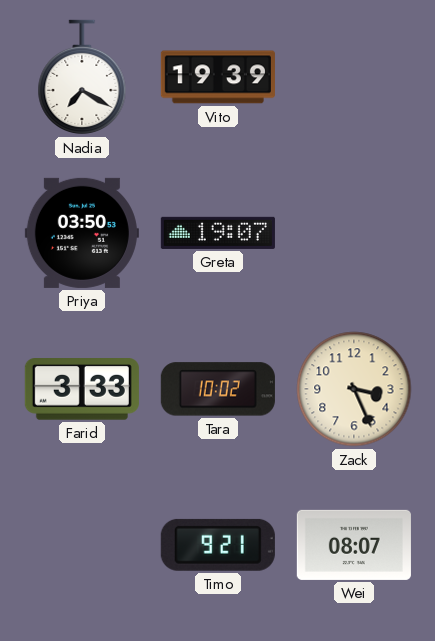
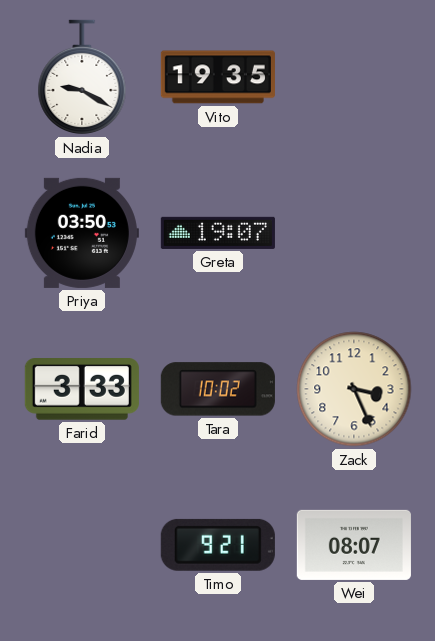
Nadia: 7:20 -> 9:20 (82, 77)
Vito: 19:39 -> 19:35 (218, 77)
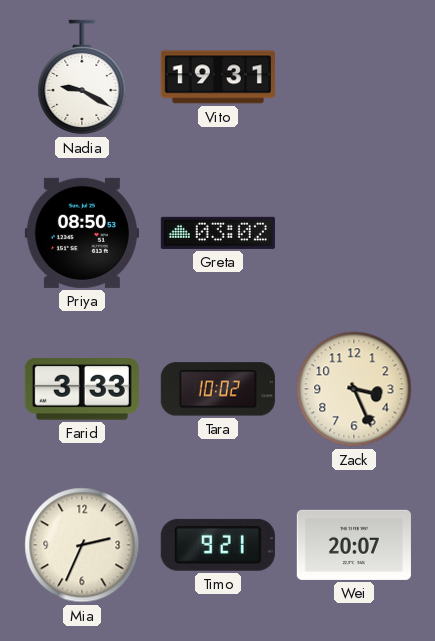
Vito: 19:35 -> 19:31 (218, 77)
Priya: 03:50 -> 08:50 (82, 233)
Greta: 19:07 -> 03:02 (218, 233)
Mia: none -> 2:34 (82, 545)
Wei: 08:07 -> 20:07 (354, 545)
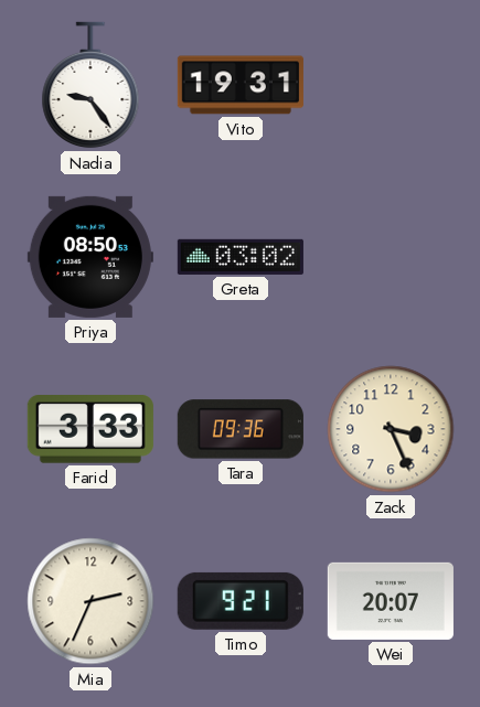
Nadia: 9:20 -> 9:24 (90, 85)
Tara: 10:02 -> 09:36 (241, 429)
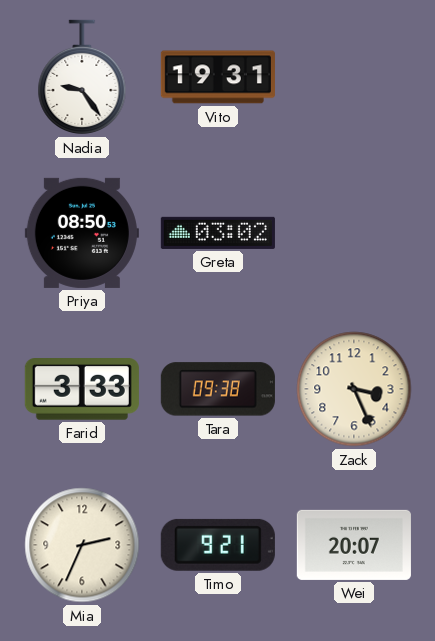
Tara: 09:36 -> 09:38 (218, 389)
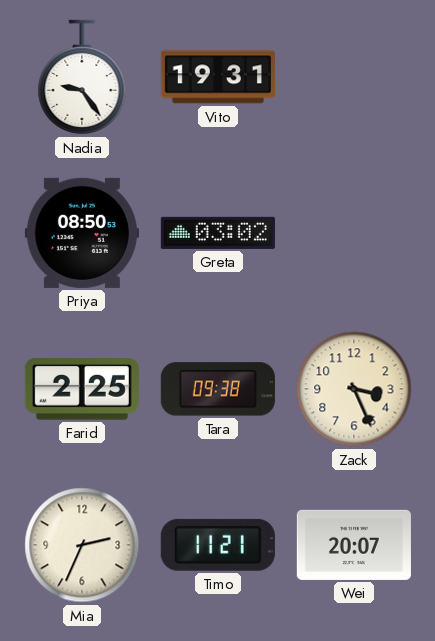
Farid: 3:33 -> 2:25 (82, 390)
Timo: 9:21 -> 11:21 (218, 545)
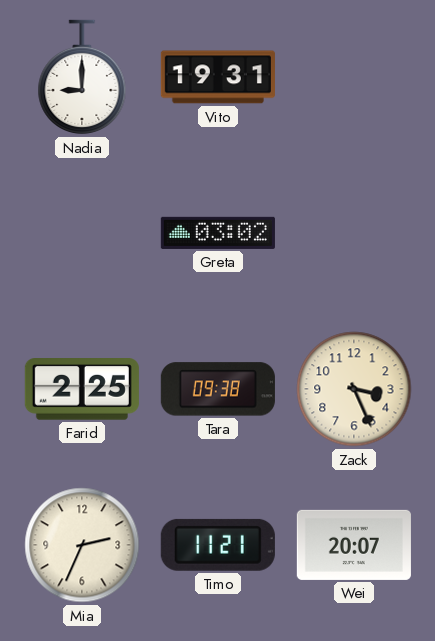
Nadia: 9:24 -> 9:00 (82, 77)
Priya: 08:50 -> none (82, 233)
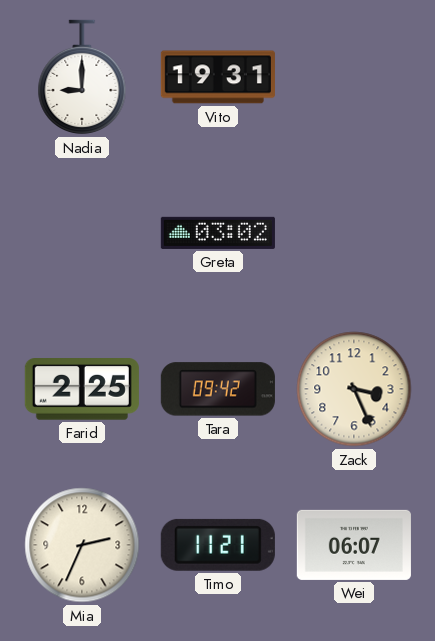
Tara: 09:38 -> 09:42 (218, 389)
Wei: 20:07 -> 06:07 (354, 545)
